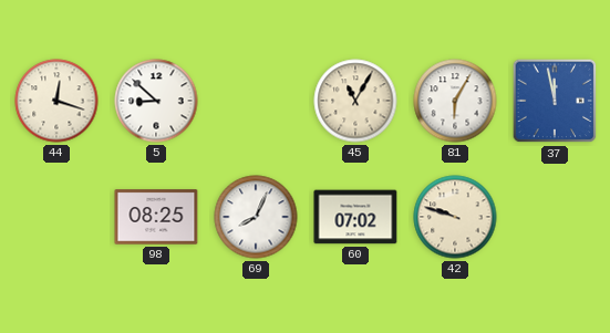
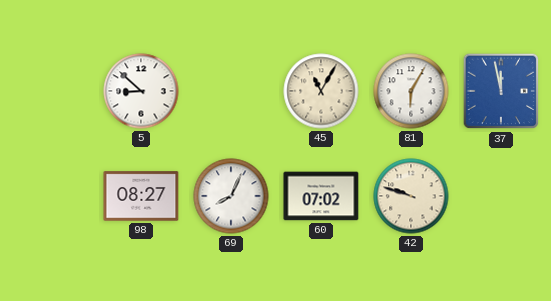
44: 12:18 -> none (56, 101)
98: 08:25 -> 08:27 (141, 196)
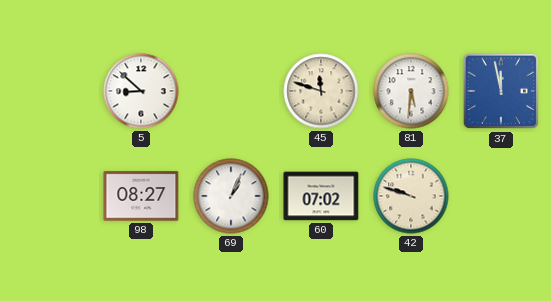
45: 11:05 -> 11:48 (321, 91)
81: 6:05 -> 5:31 (411, 91)
69: 8:04 -> 1:04 (231, 196)
